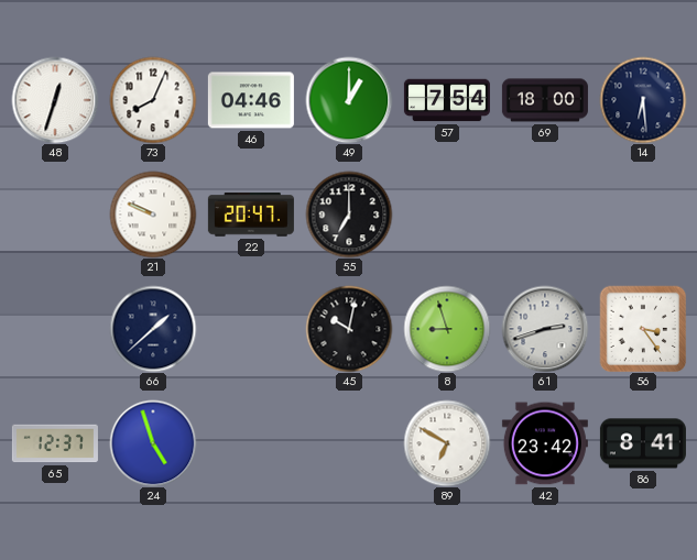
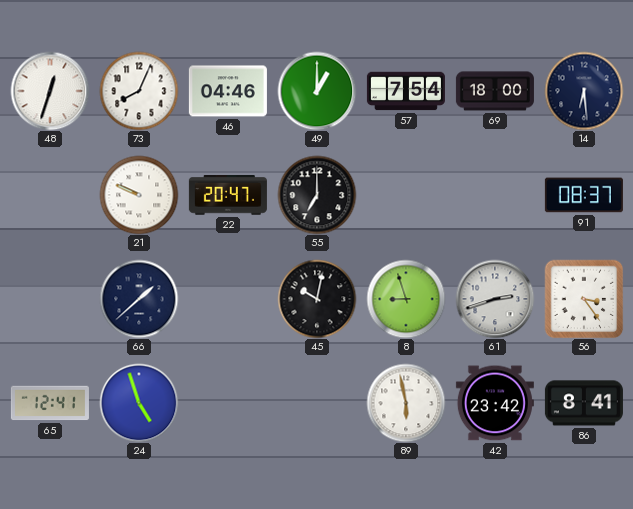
91: none -> 08:37 (584, 195)
65: 12:37 -> 12:41 (50, 403)
89: 6:50 -> 5:58 (406, 403)
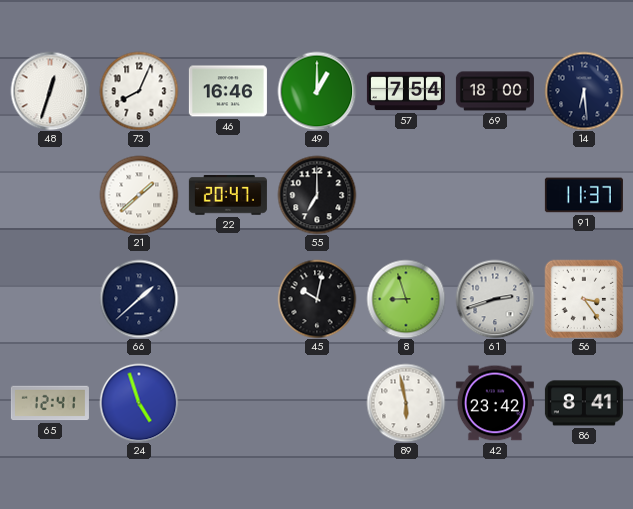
46: 04:46 -> 16:46 (228, 91)
21: 9:49 -> 1:38 (139, 195)
91: 08:37 -> 11:37 (584, 195)
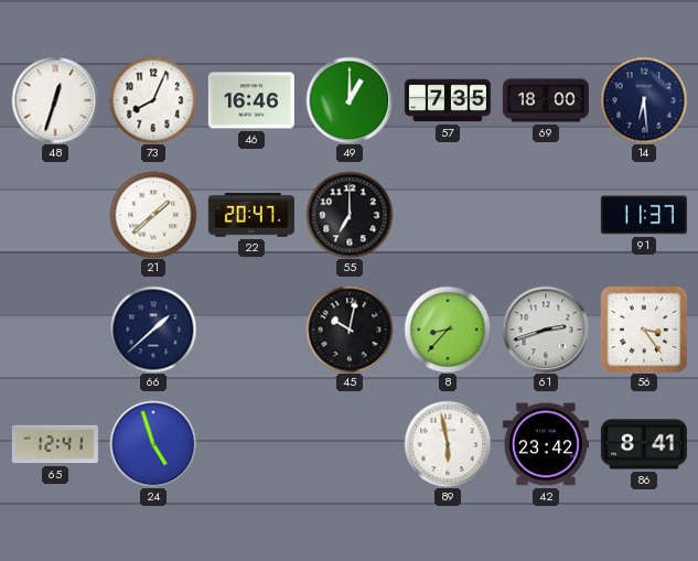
57: 7:54 -> 7:35 (448, 100)
8: 8:57 -> 8:37 (448, 330)
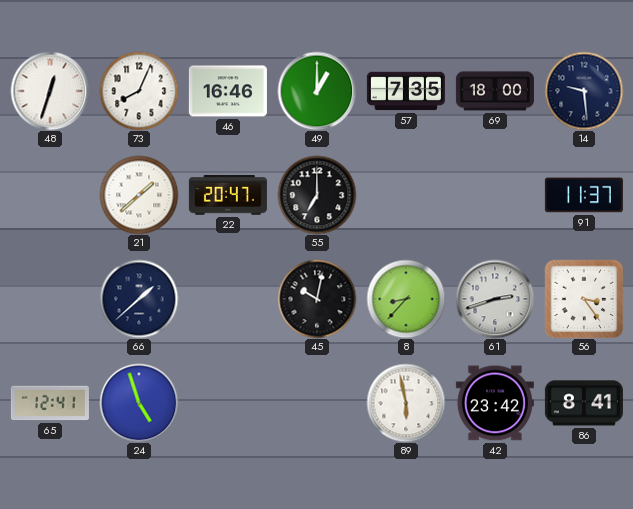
14: 6:29 -> 9:29 (584, 91)
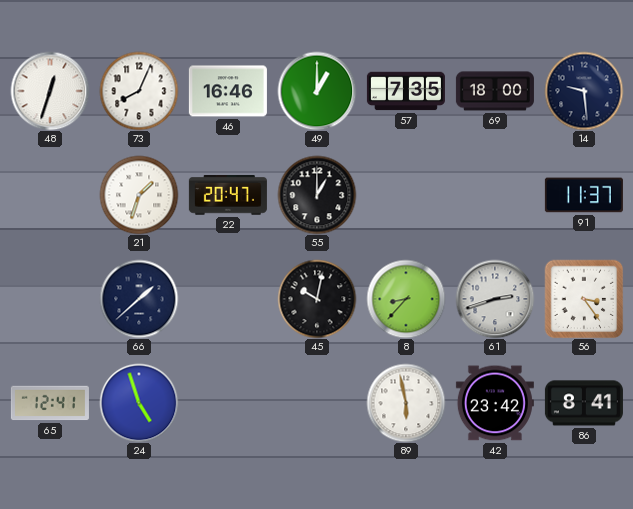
21: 1:38 -> 1:33 (139, 195)
55: 7:00 -> 1:00 (317, 195)
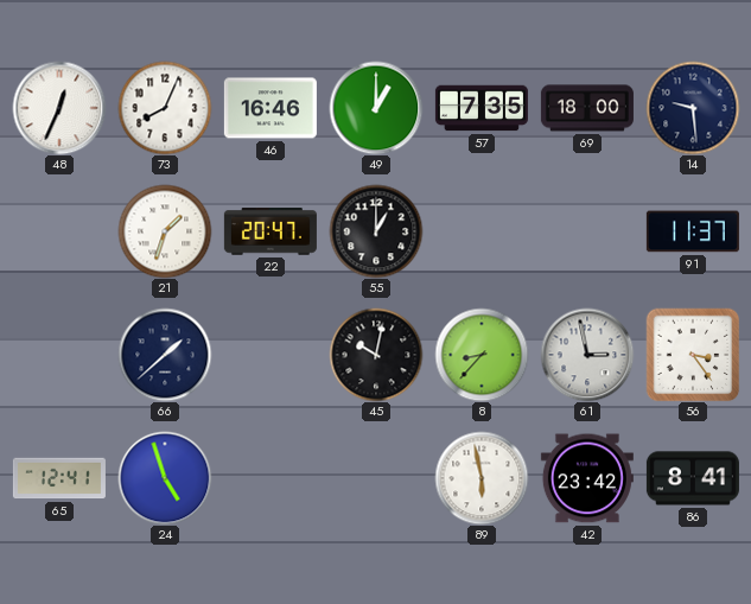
48: 12:33 -> 12:34 (59, 108)
61: 2:42 -> 2:58 (587, 355)
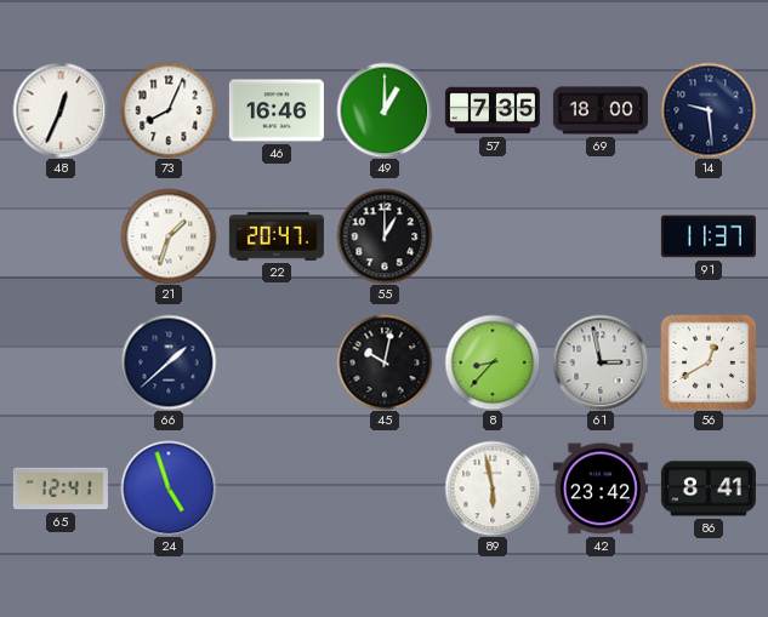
56: 3:24 -> 12:40 (709, 362)
